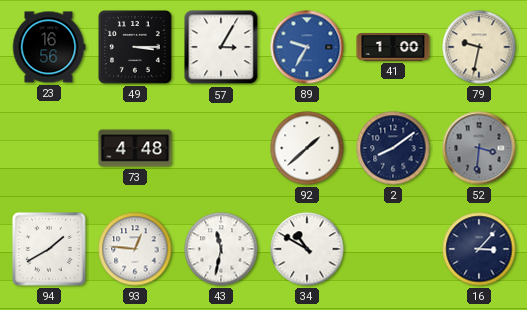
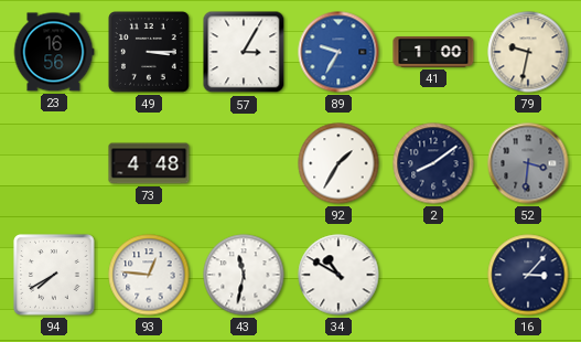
92: 1:38 -> 1:35 (338, 163)
94: 1:40 -> 7:40 (55, 276)
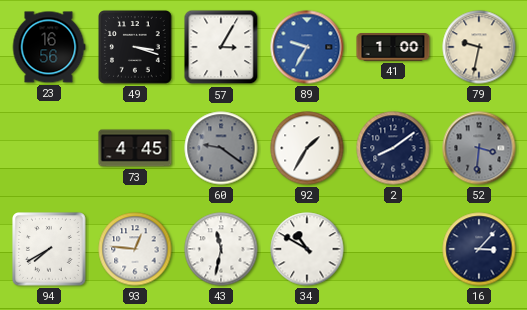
49: 3:15 -> 3:18 (136, 48)
73: 4:48 -> 4:45 (135, 148)
60: none -> 9:21 (221, 148)
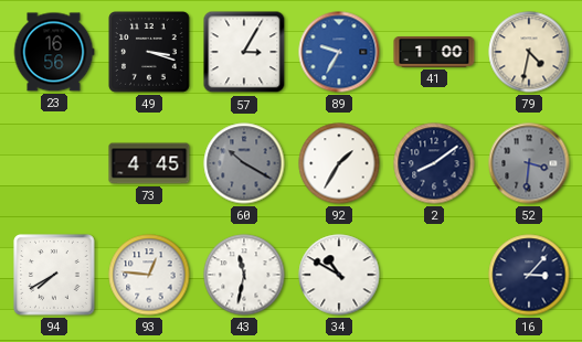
79: 9:32 -> 4:32 (529, 52)
60: 9:21 -> 10:20 (244, 163)
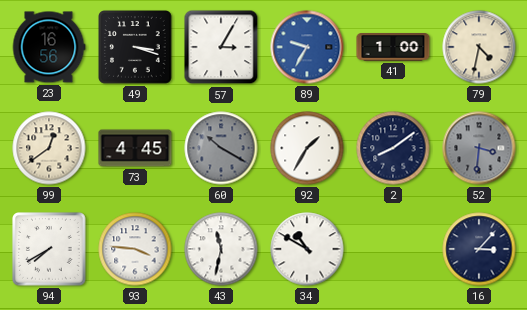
99: none -> 12:39 (49, 148)
93: 12:46 -> 3:46 (135, 249)
